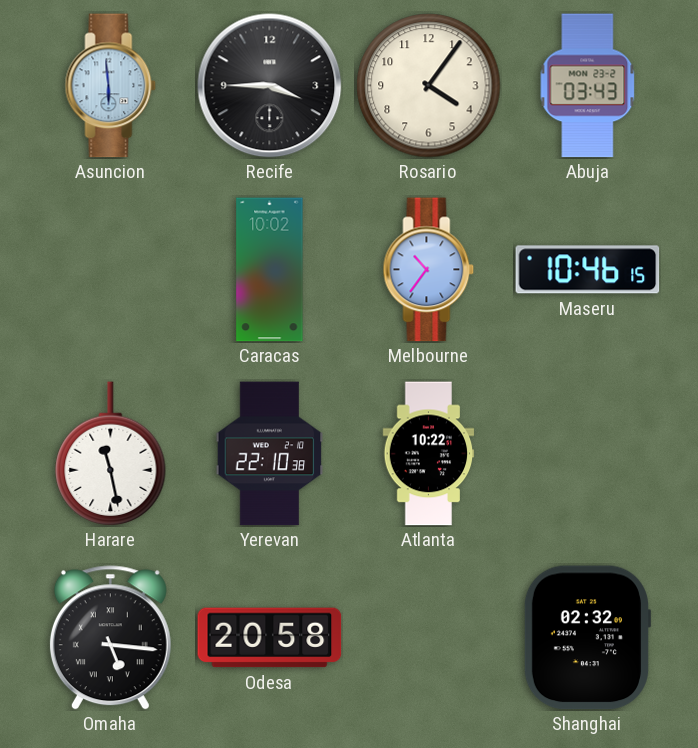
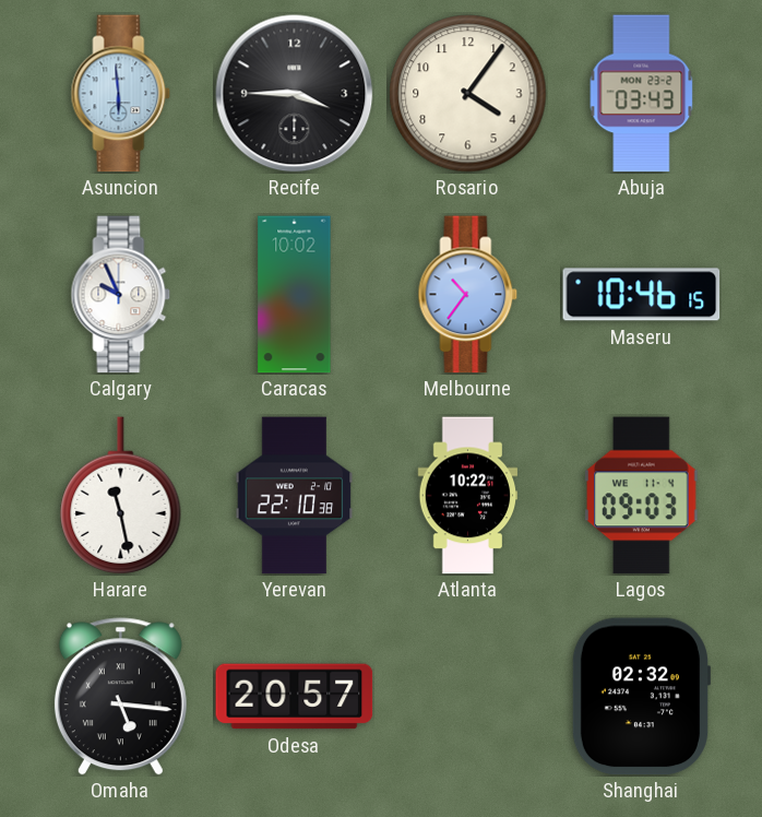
Calgary: none -> 9:56 (121, 295)
Lagos: none -> 09:03 (642, 496)
Odesa: 20:58 -> 20:57 (295, 697)
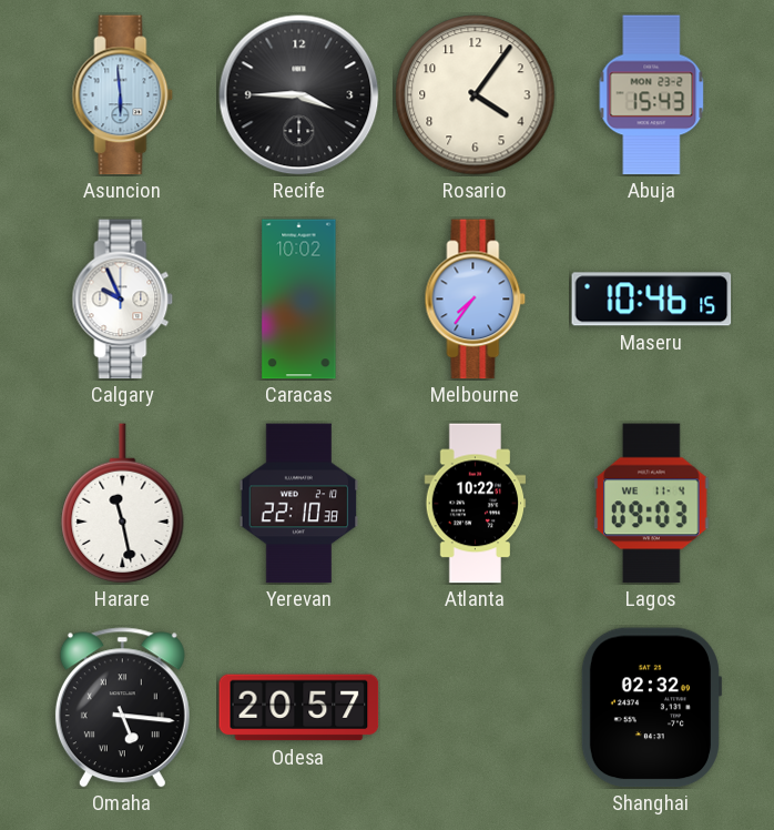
Abuja: 03:43 -> 15:43 (652, 95)
Melbourne: 10:36 -> 7:36 (476, 300)
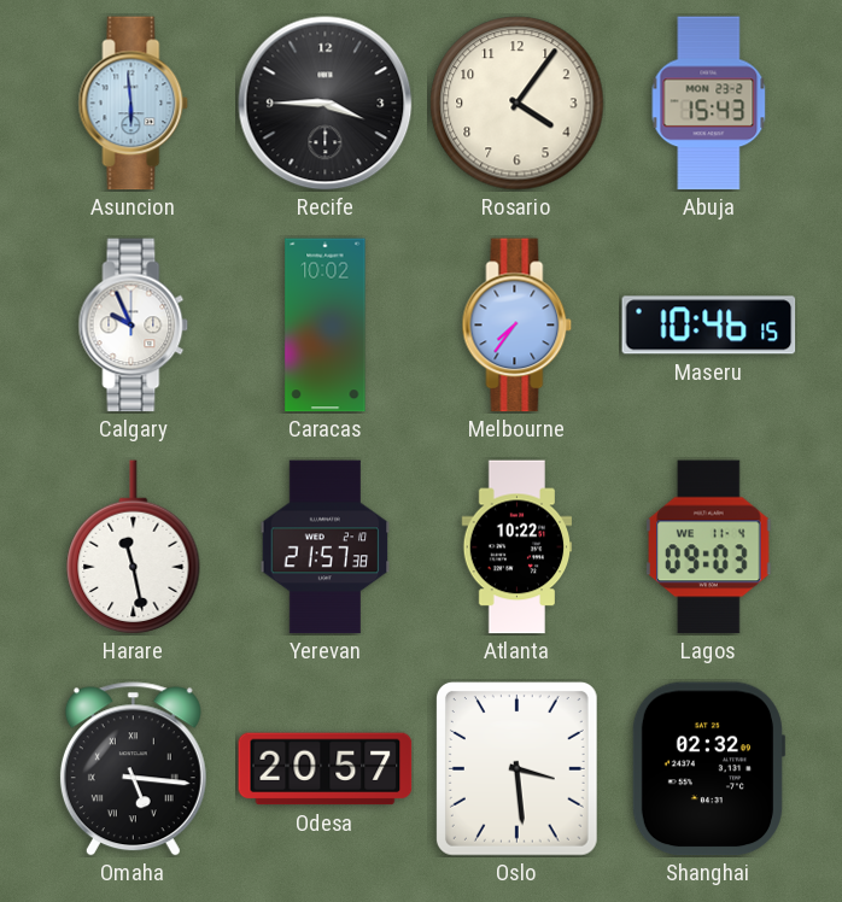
Yerevan: 22:10 -> 21:57 (326, 547)
Oslo: none -> 3:29 (516, 768)
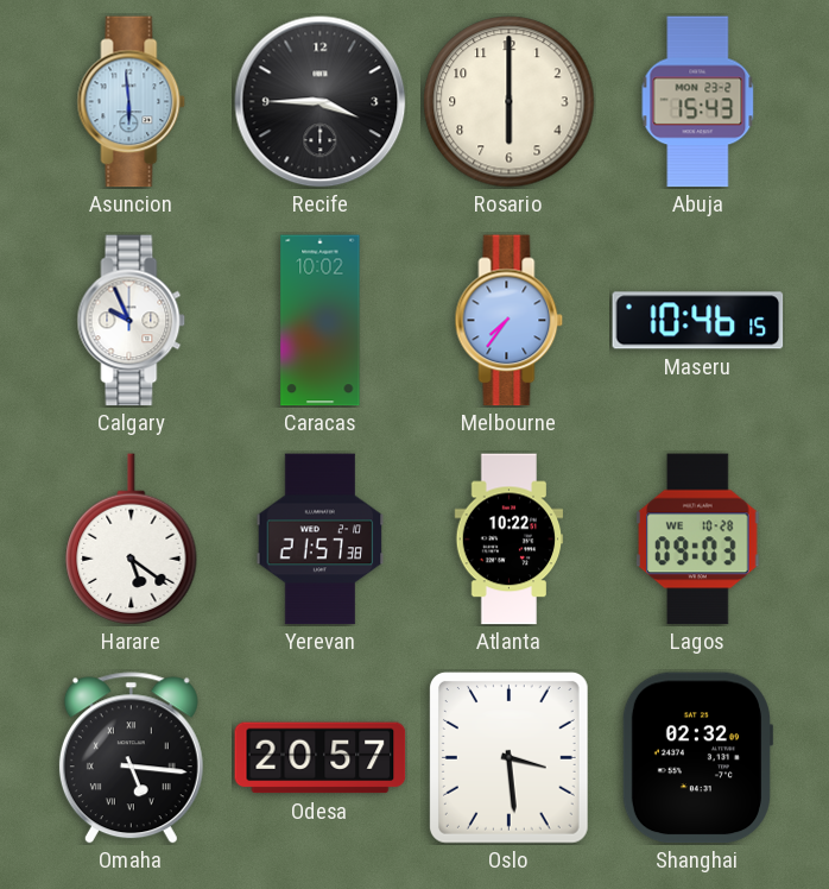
Rosario: 4:06 -> 6:00 (510, 102)
Harare: 11:28 -> 5:21 (132, 540)
Lagos date: WE 11-4 -> WE 10-28 (698, 540)
